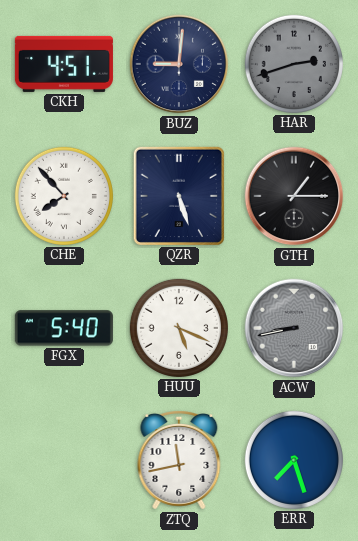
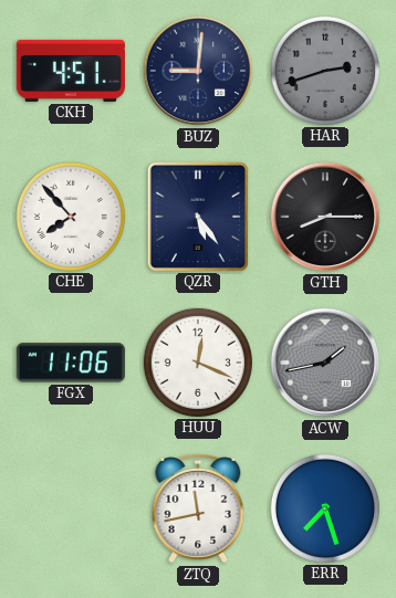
QZR: 5:27 -> 5:24 (198, 217)
GTH: 1:15 -> 8:15 (325, 217)
FGX: 5:40 -> 11:06 (71, 363)
HUU: 5:19 -> 12:19 (198, 363)
ACW: 8:43 -> 1:43 (325, 363)
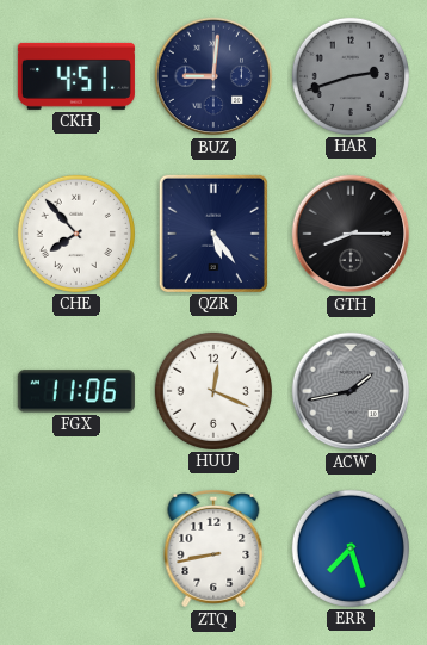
ZTQ: 11:43 -> 8:43 (213, 550)
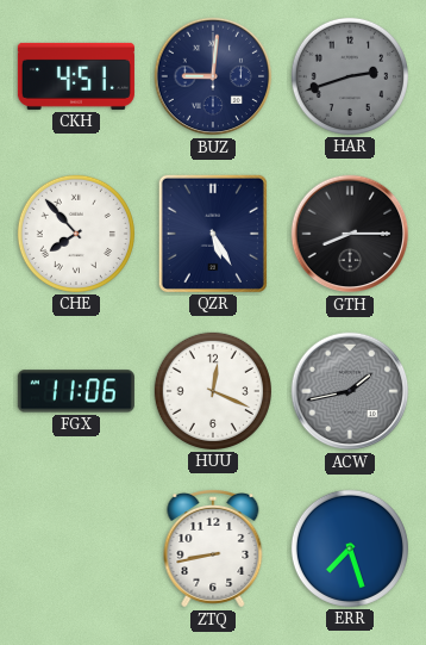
QZR: 5:24 -> 5:25 (213, 234)
